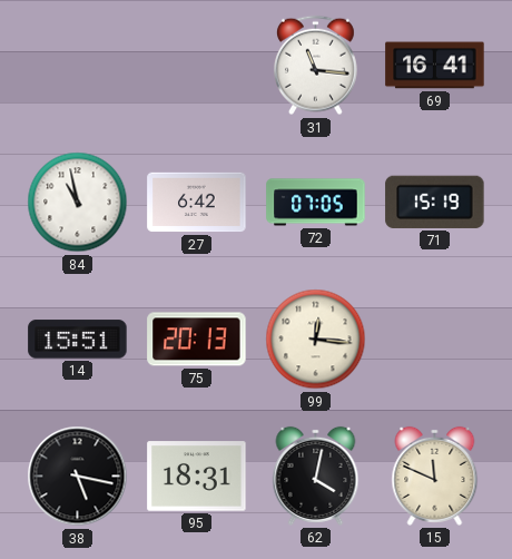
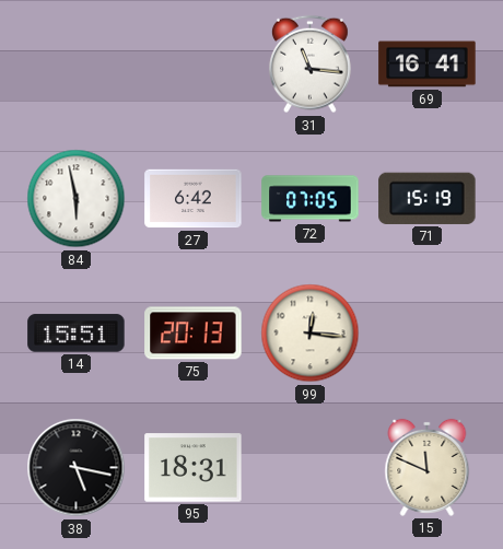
84: 10:58 -> 5:58 (77, 199)
62: 4:02 -> none (316, 475)
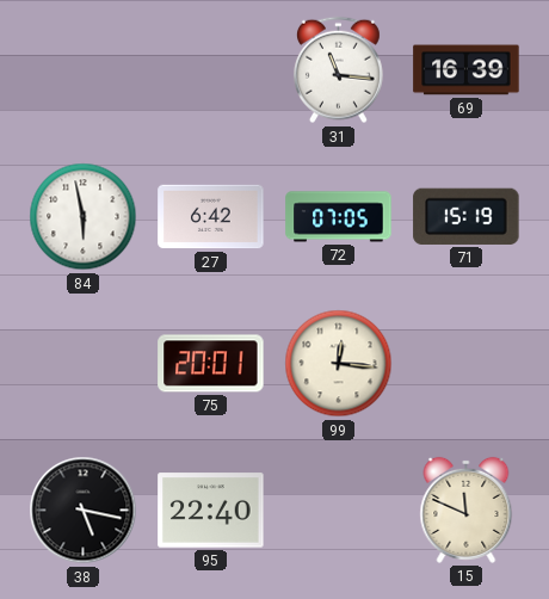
69: 16:41 -> 16:39 (467, 70)
14: 15:51 -> none (77, 334)
75: 20:13 -> 20:01 (211, 364)
95: 18:31 -> 22:40 (211, 511)
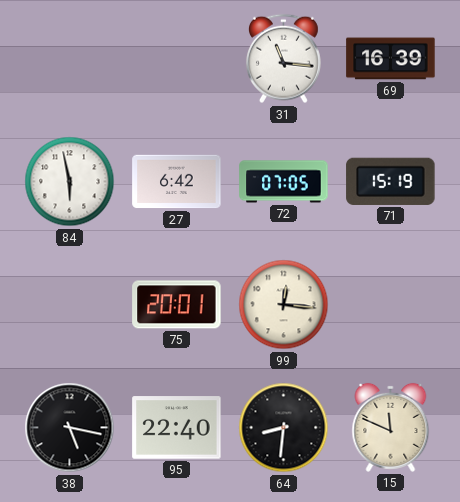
64: none -> 8:31 (284, 428)
